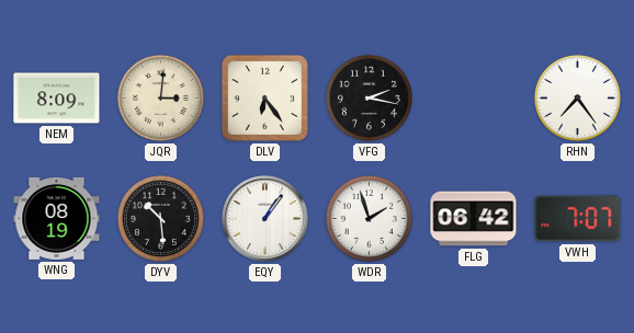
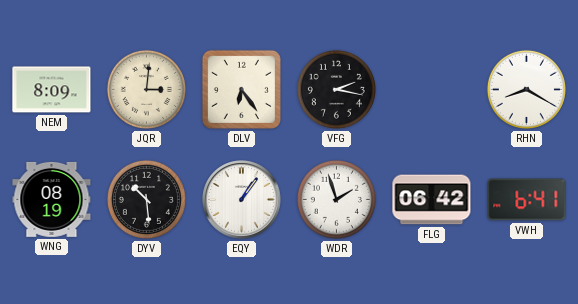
RHN: 7:24 -> 8:20 (526, 89)
VWH: 7:07 -> 6:41 (527, 200)
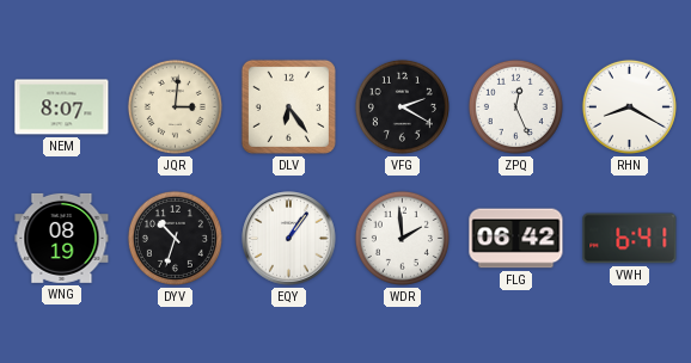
NEM: 8:09 -> 8:07 (62, 107)
VFG: 2:17 -> 2:20 (402, 106)
ZPQ: none -> 12:26 (515, 106)
DYV: 10:29 -> 10:33 (175, 238)
WDR: 1:57 -> 1:59 (402, 238)
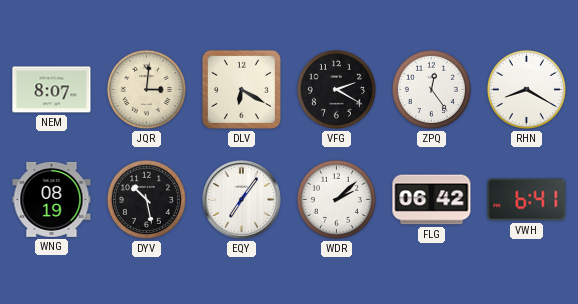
DLV: 6:24 -> 6:20 (241, 89)
ZPQ: 12:26 -> 12:24 (431, 89)
DYV: 10:33 -> 10:28 (146, 199)
EQY: 1:06 -> 7:06 (242, 200)
WDR: 1:59 -> 2:08 (336, 199)
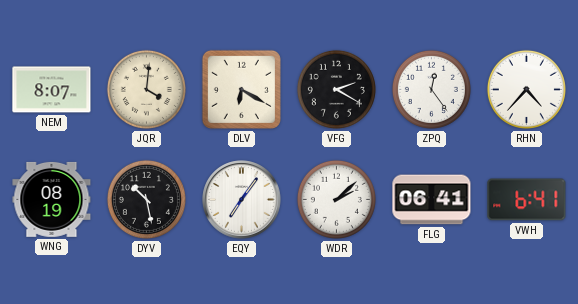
JQR: 3:01 -> 4:01 (146, 89)
RHN: 8:20 -> 4:37 (526, 89)
FLG: 06:42 -> 06:41 (432, 200)
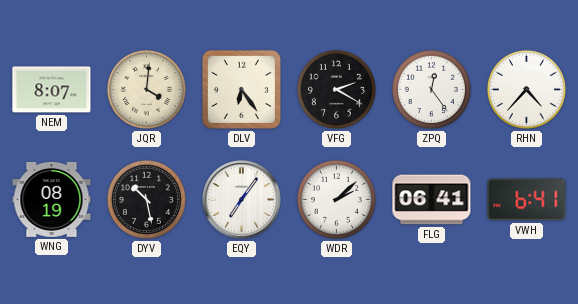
DLV: 6:20 -> 6:24 (241, 89)
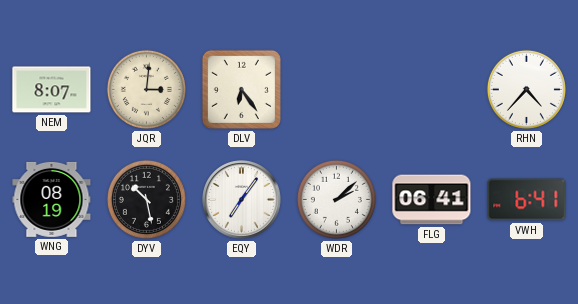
JQR: 4:01 -> 3:01 (146, 89)
VFG: 2:20 -> none (336, 89)
ZPQ: 12:24 -> none (431, 89)
